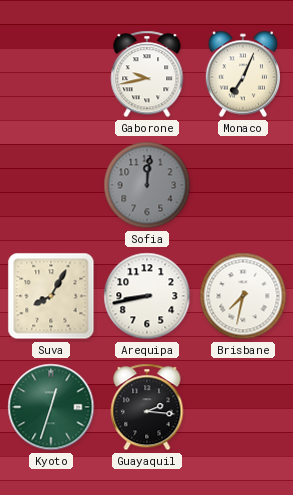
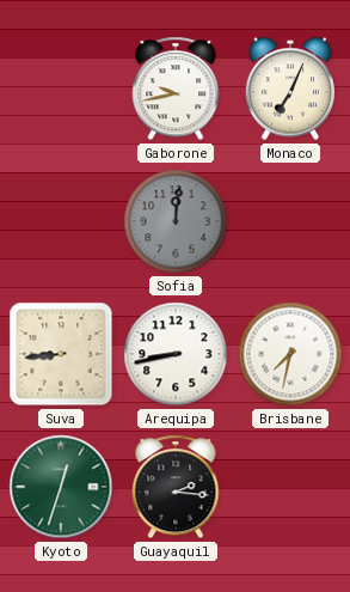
Suva: 8:05 -> 8:44 (61, 354)
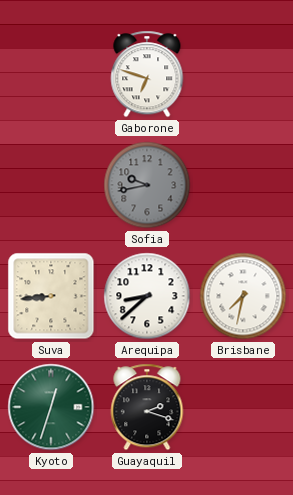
Gaborone: 9:43 -> 6:48 (147, 74)
Monaco: 7:04 -> none (289, 89)
Sofia: 12:01 -> 9:43 (147, 185)
Arequipa: 8:43 -> 8:38 (147, 296)
Guayaquil: 2:16 -> 2:18 (147, 407)
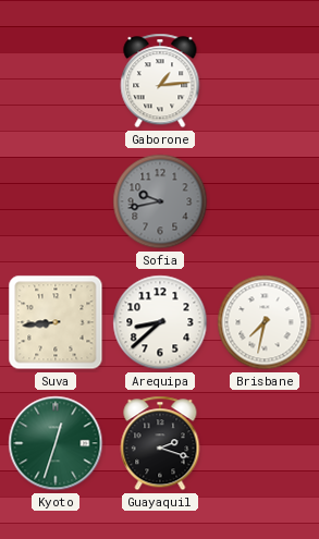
Gaborone: 6:48 -> 1:14 (160, 81)
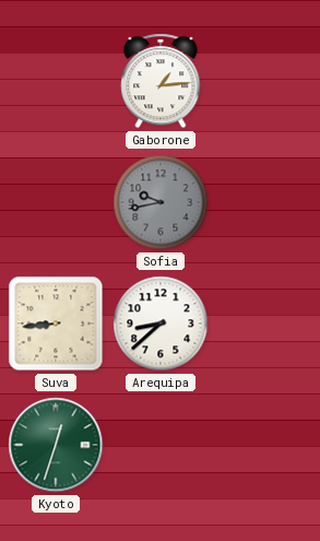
Brisbane: 7:32 -> none (265, 322)
Guayaquil: 2:18 -> none (160, 443)
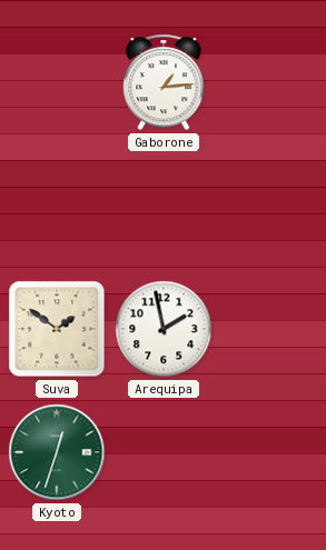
Sofia: 9:43 -> none (161, 202)
Suva: 8:44 -> 1:51 (57, 329)
Arequipa: 8:38 -> 1:58 (164, 329)
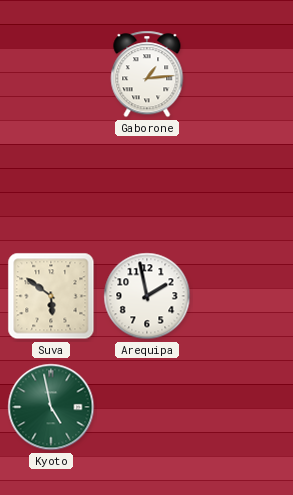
Suva: 1:51 -> 5:51 (51, 296)
Kyoto: 12:33 -> 4:58 (51, 407)
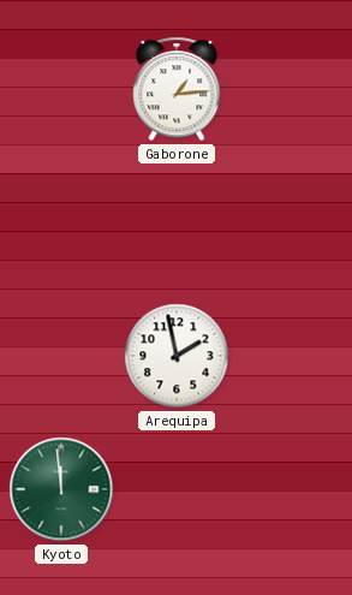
Suva: 5:51 -> none (51, 296)
Kyoto: 4:58 -> 11:59 (61, 489)
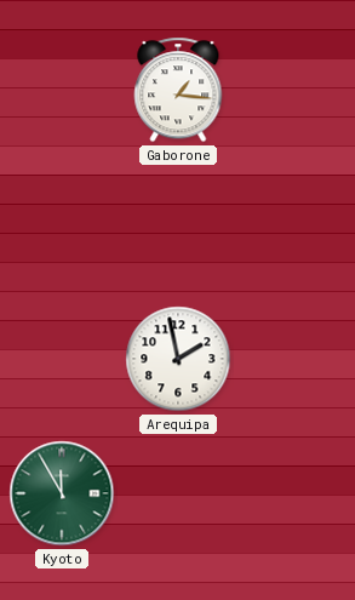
Gaborone: 1:14 -> 1:16 (178, 90)
Kyoto: 11:59 -> 11:55 (62, 493)
